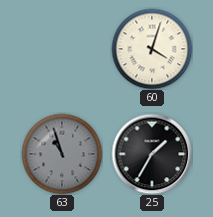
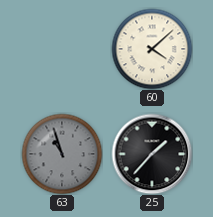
60: 4:03 -> 4:08 (152, 49)
25: 1:35 -> 1:37 (152, 154)
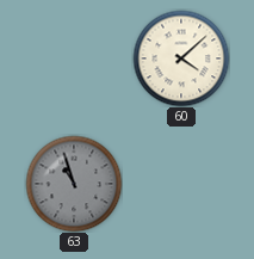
25: 1:37 -> none (152, 154)
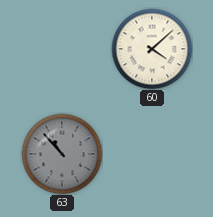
63: 10:57 -> 10:53 (62, 154)
